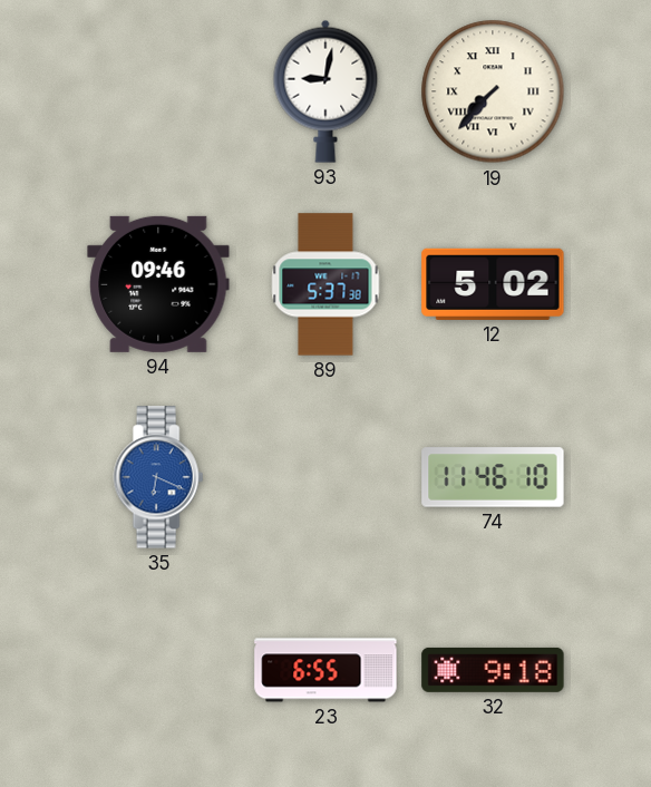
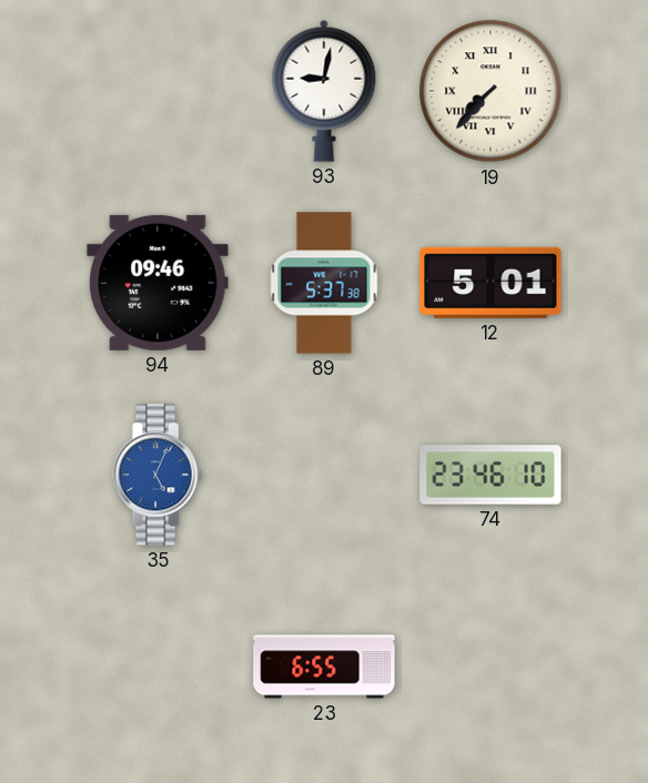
12: 5:02 -> 5:01 (490, 283)
35: 6:19 -> 5:04 (158, 475)
74: 11:46 -> 23:46 (490, 475)
32: 9:18 -> none (493, 670)
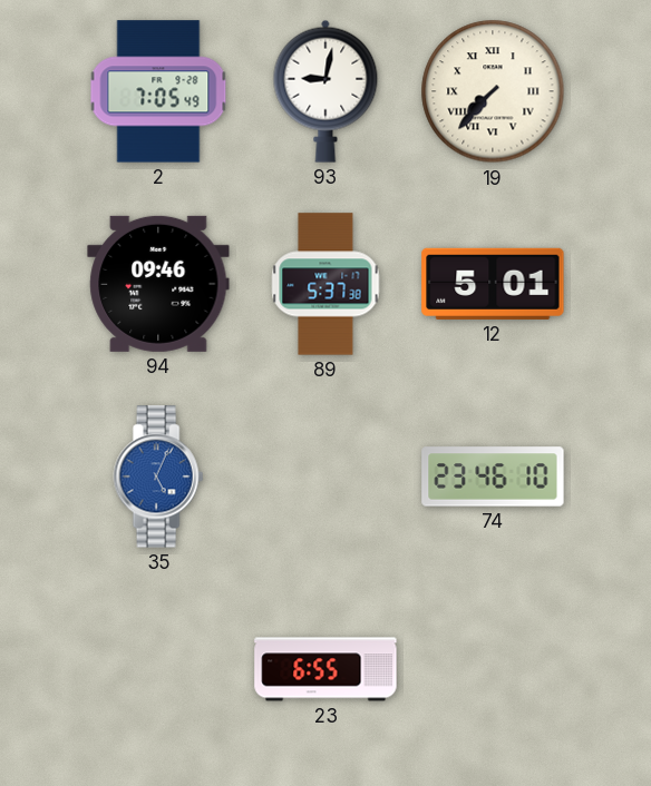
2: none -> 7:05 (158, 91)
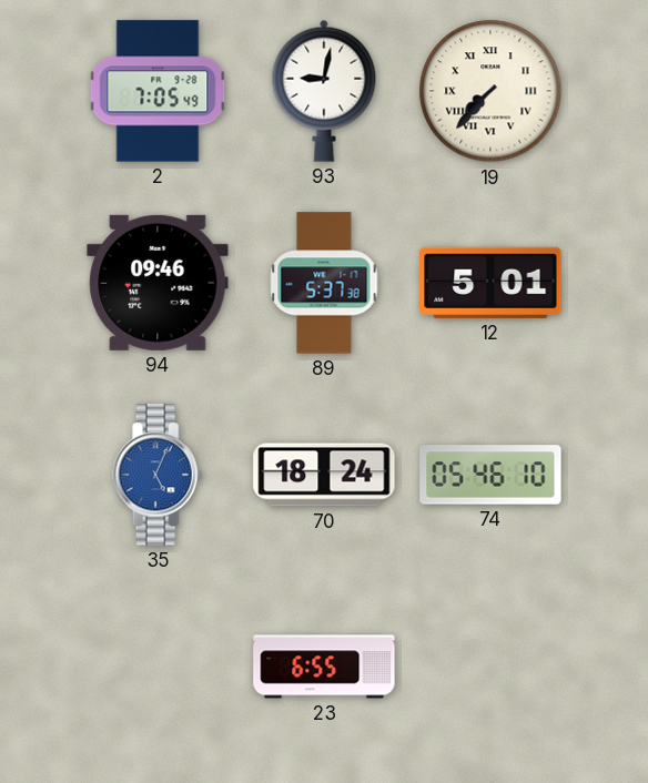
70: none -> 18:24 (324, 475)
74: 23:46 -> 05:46 (490, 475)
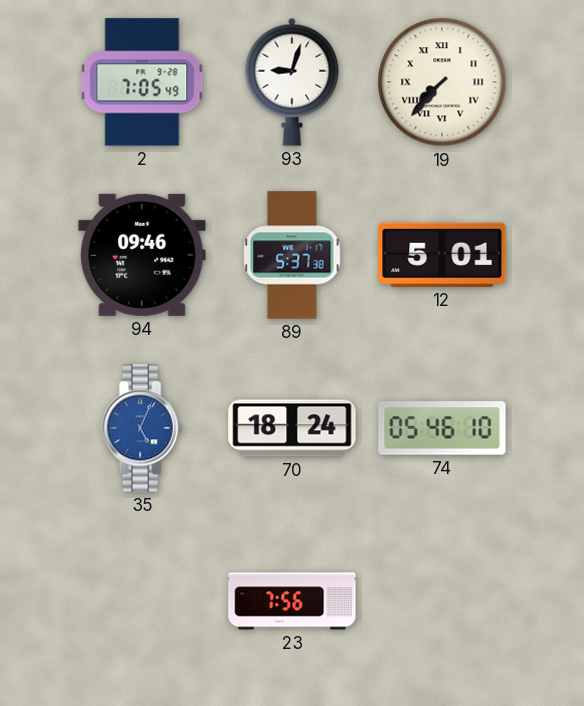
93: 9:02 -> 9:03 (292, 82)
23: 6:55 -> 7:56 (292, 601)
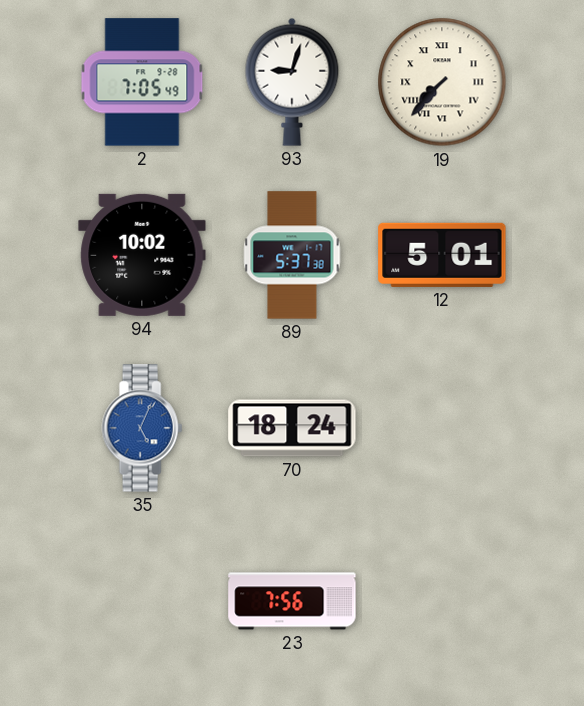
94: 09:46 -> 10:02 (142, 255)
74: 05:46 -> none (442, 428)
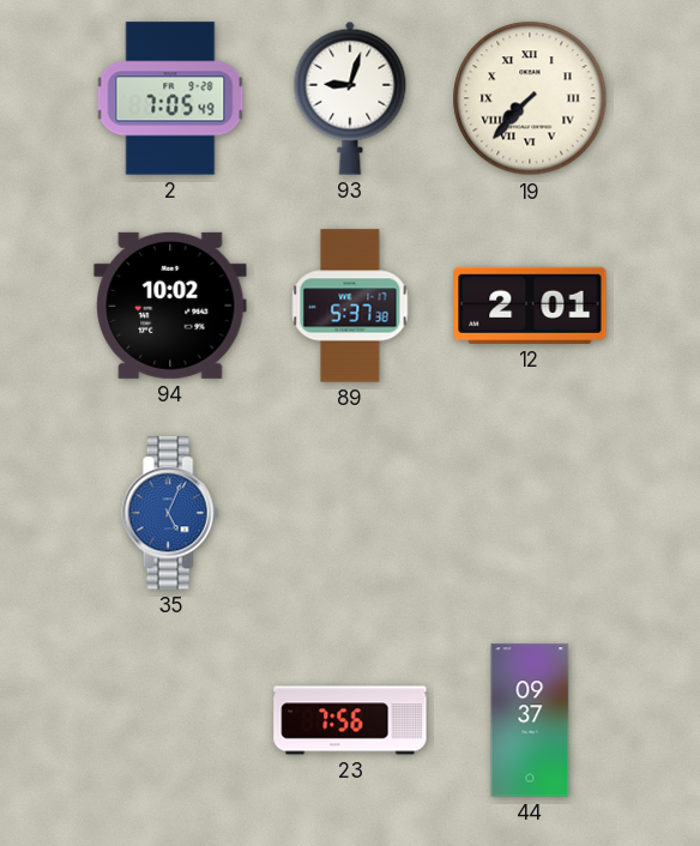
12: 5:01 -> 2:01 (530, 306)
70: 18:24 -> none (292, 428)
44: none -> 09:37 (530, 720)
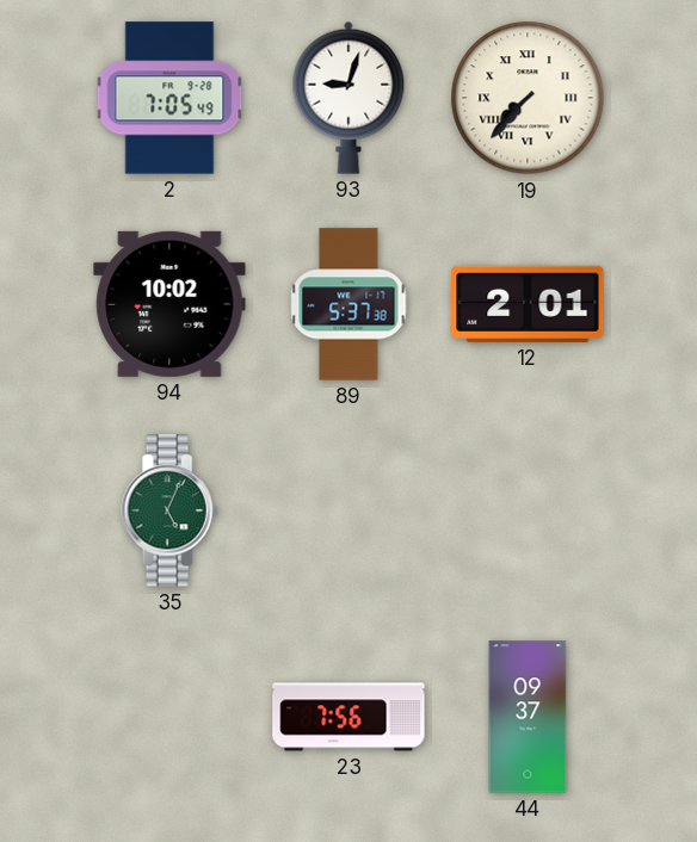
35 dial: blue -> green (169, 510)
